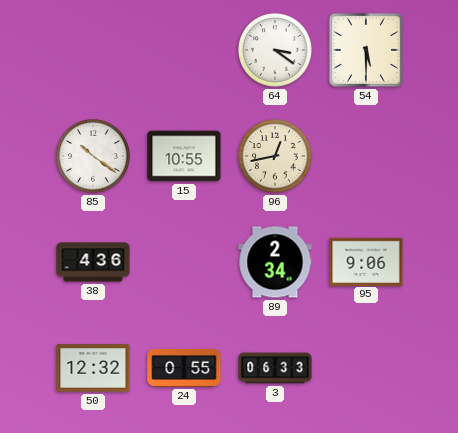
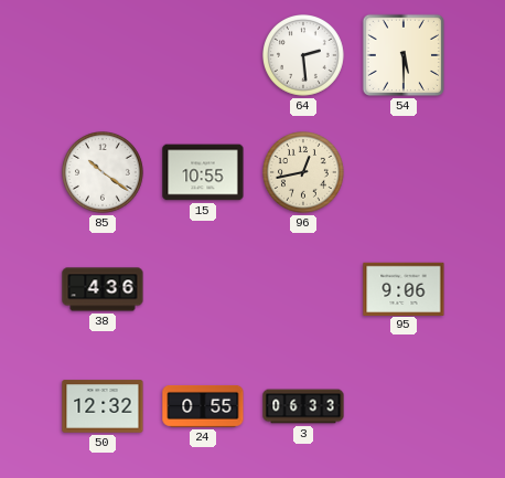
64: 3:21 -> 2:29 (304, 56)
89: 2:34 -> none (275, 262)
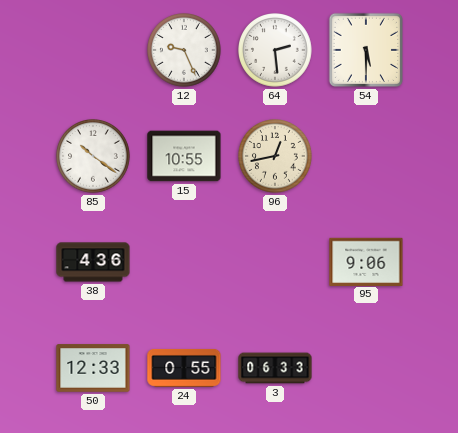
12: none -> 9:26 (185, 51)
50: 12:32 -> 12:33 (93, 368)
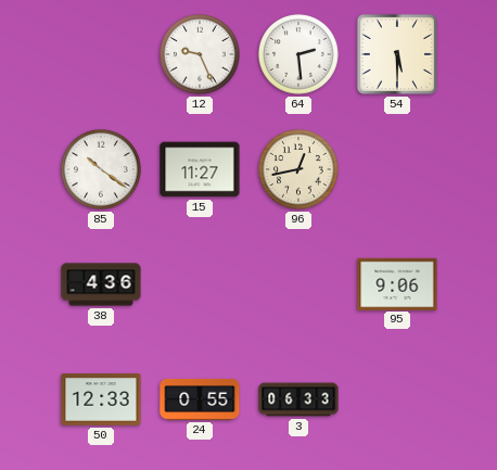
15: 10:55 -> 11:27 (200, 169)
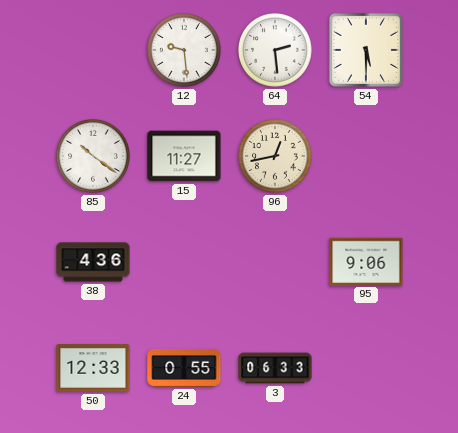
12: 9:26 -> 9:29 (185, 51)
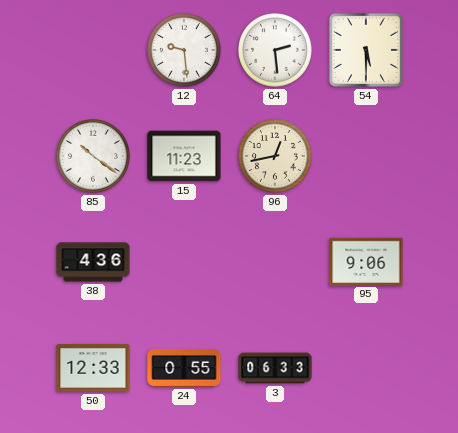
15: 11:27 -> 11:23 (184, 156)
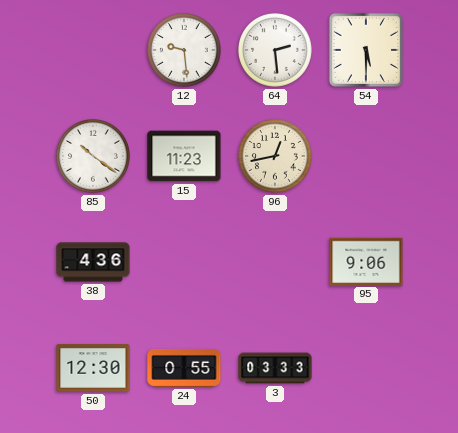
50: 12:33 -> 12:30 (93, 368)
3: 06:33 -> 03:33 (275, 368)
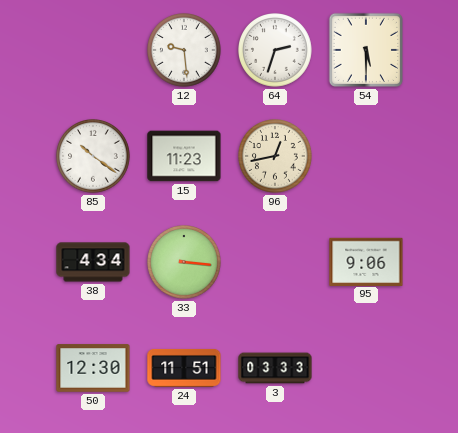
64: 2:29 -> 2:33 (276, 51)
38: 4:36 -> 4:34 (93, 262)
33: none -> 3:16 (185, 263)
24: 0:55 -> 11:51 (184, 368)
